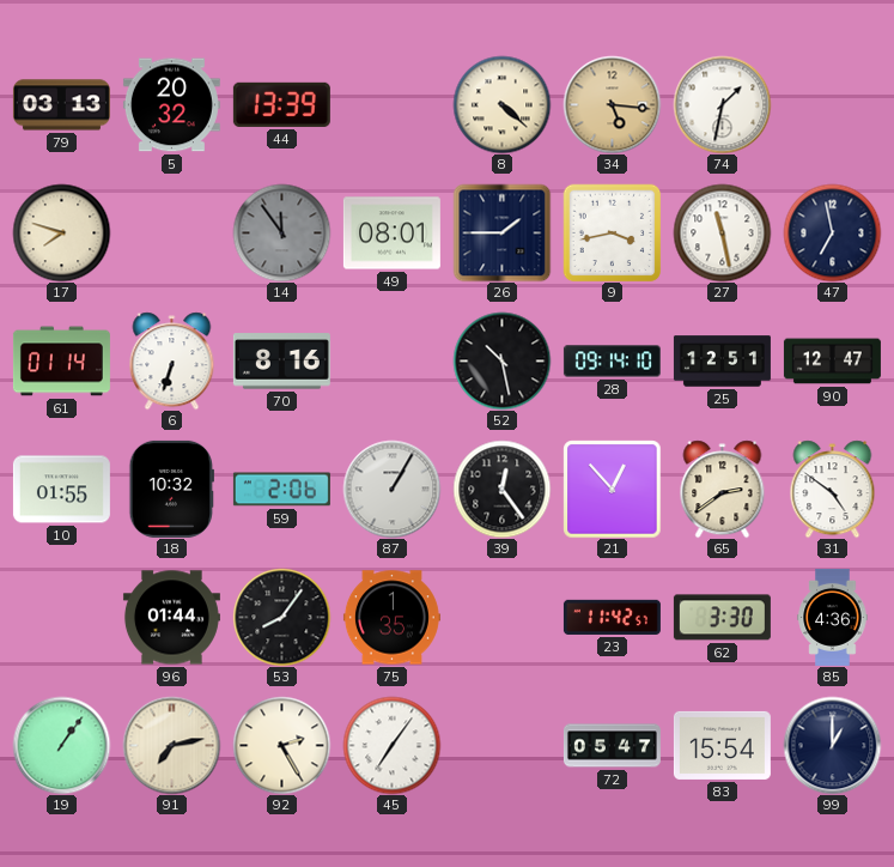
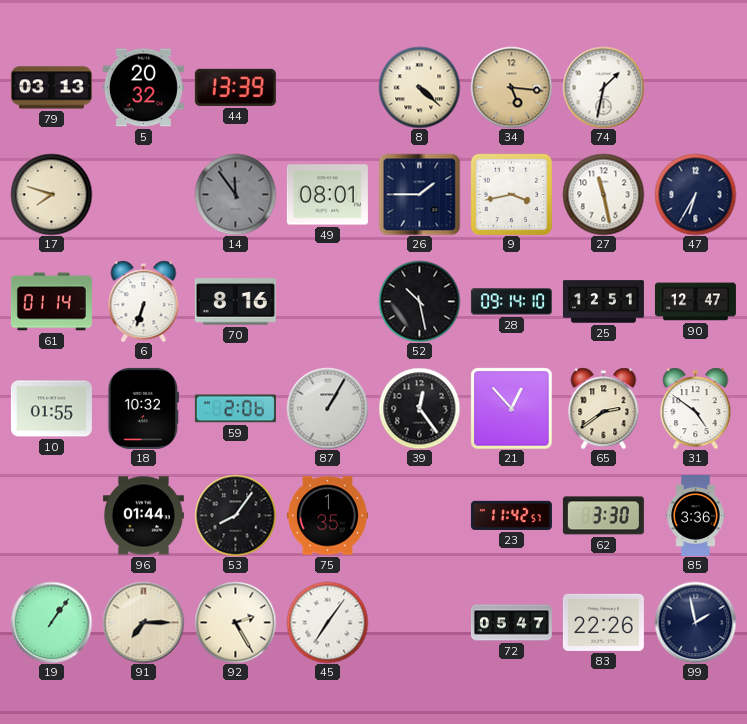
47: 6:58 -> 6:35 (695, 194)
85: 4:36 -> 3:36 (696, 515)
91: 7:13 -> 7:15 (143, 622)
83: 15:54 -> 22:26 (603, 622)
99: 1:00 -> 1:58 (695, 622)
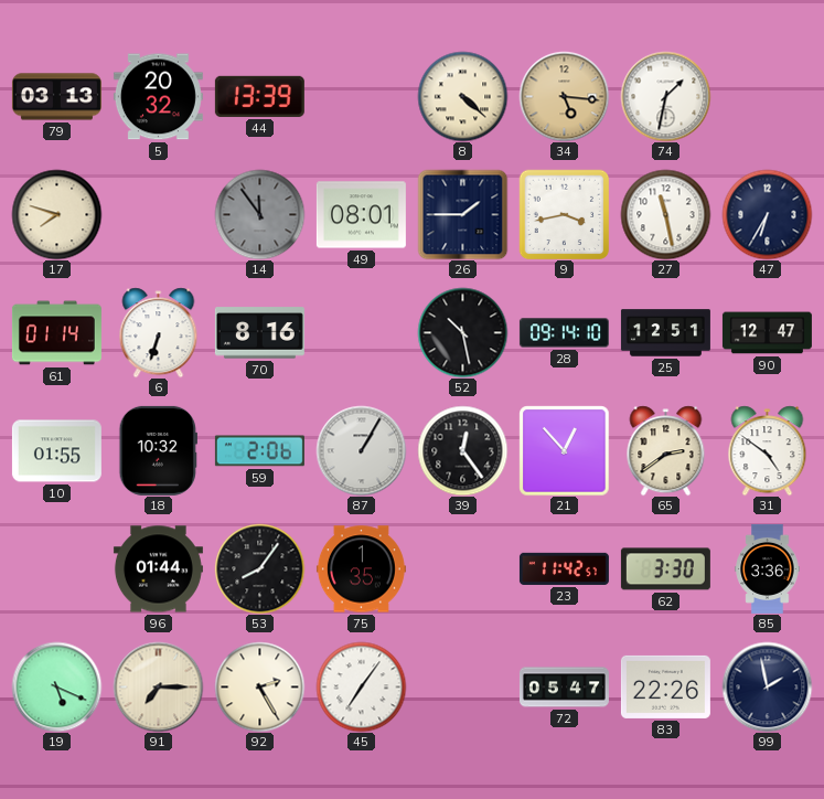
19: 1:06 -> 5:19 (56, 686)
